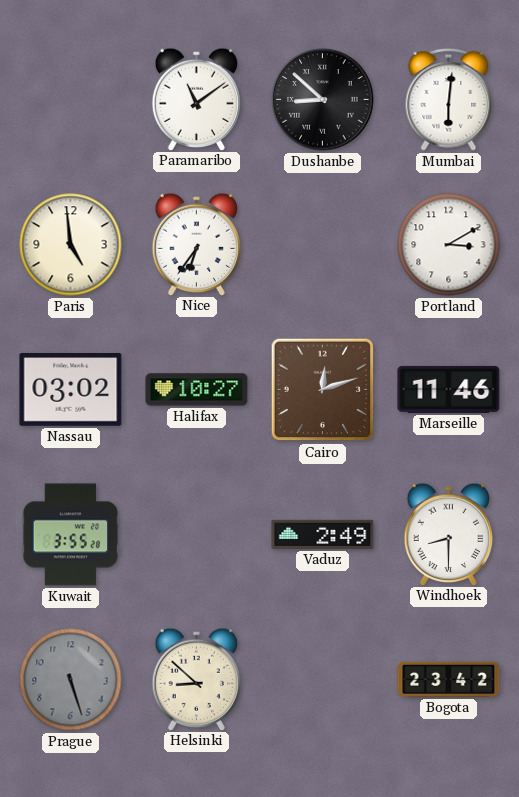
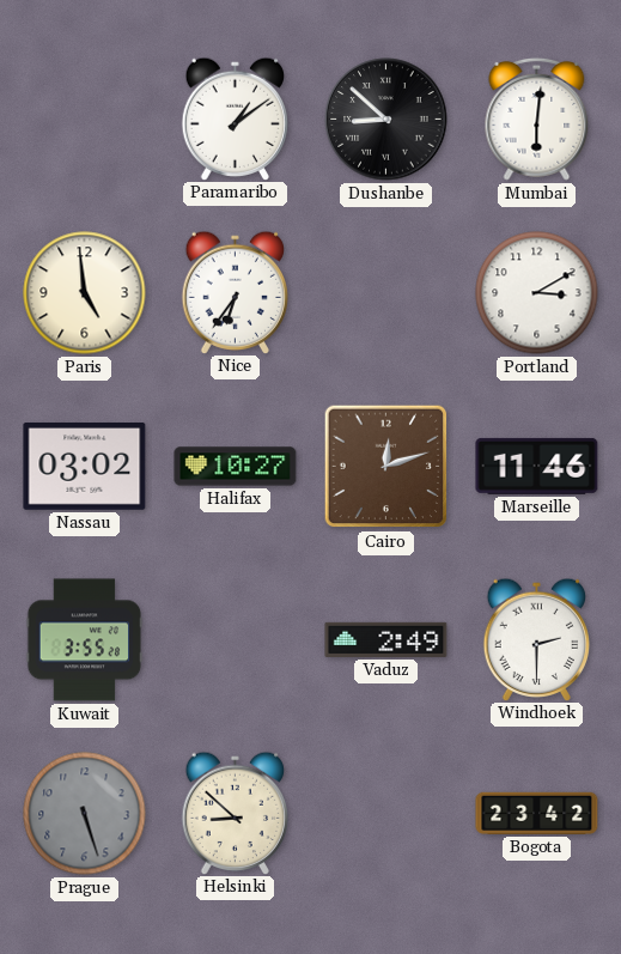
Paramaribo: 11:09 -> 1:09 (235, 119)
Windhoek: 8:30 -> 2:30 (536, 639)
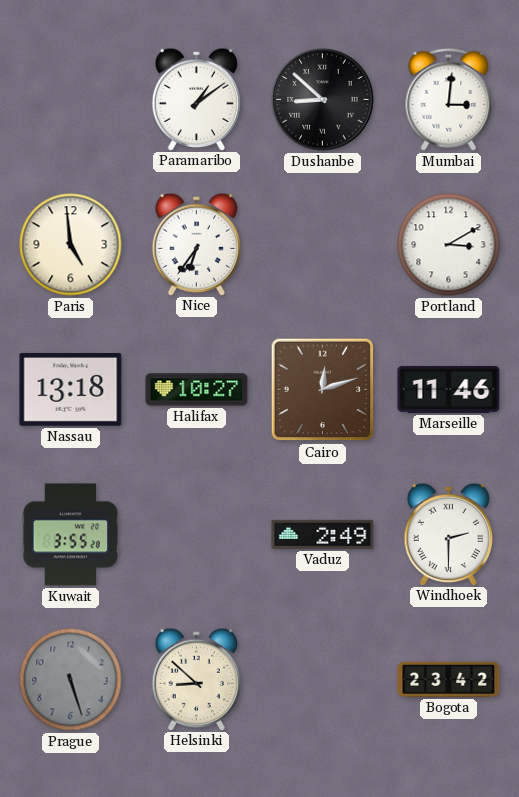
Mumbai: 6:01 -> 3:01 (449, 99)
Nassau: 03:02 -> 13:18 (71, 390)
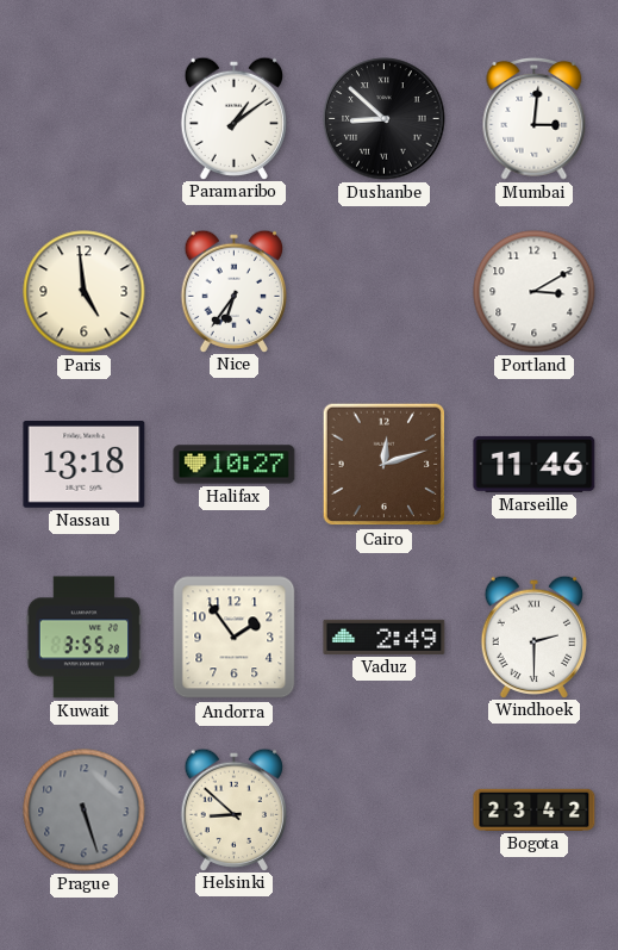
Andorra: none -> 1:54 (235, 638)
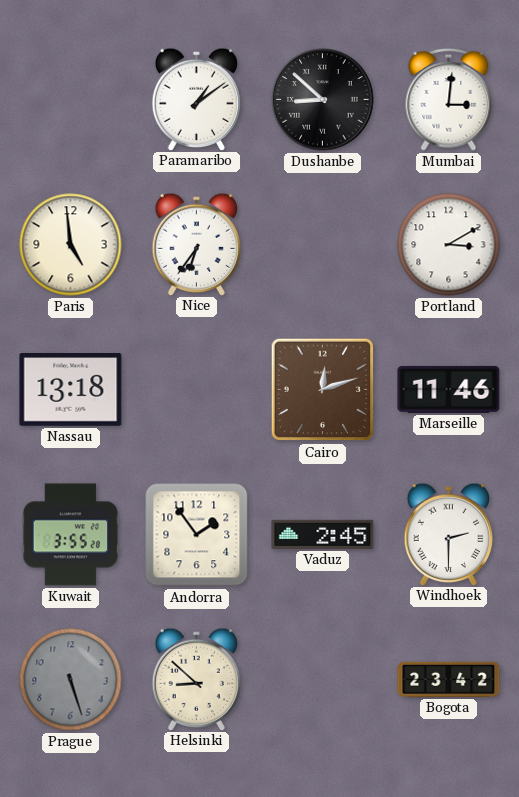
Halifax: 10:27 -> none (235, 465)
Vaduz: 2:49 -> 2:45 (323, 534)
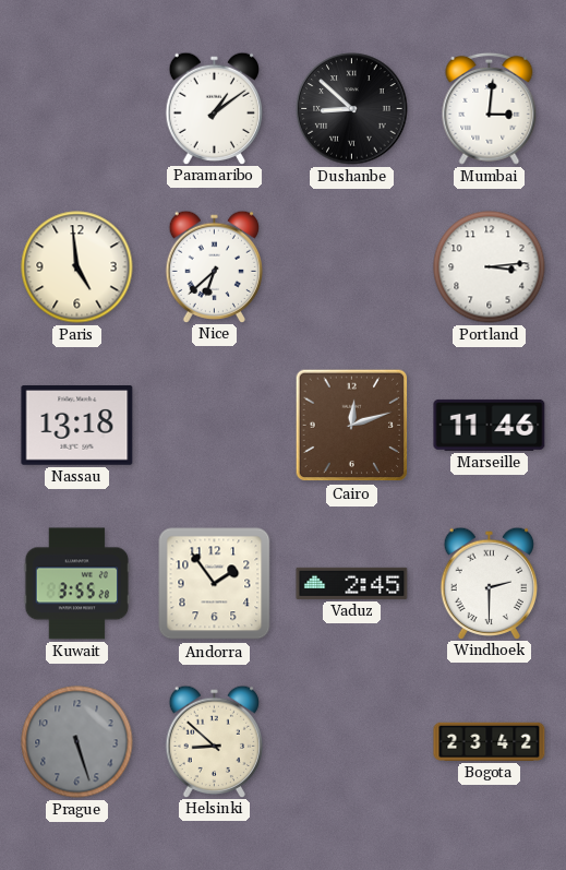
Nice: 6:36 -> 6:38 (214, 266)
Portland: 3:10 -> 3:14 (490, 267)
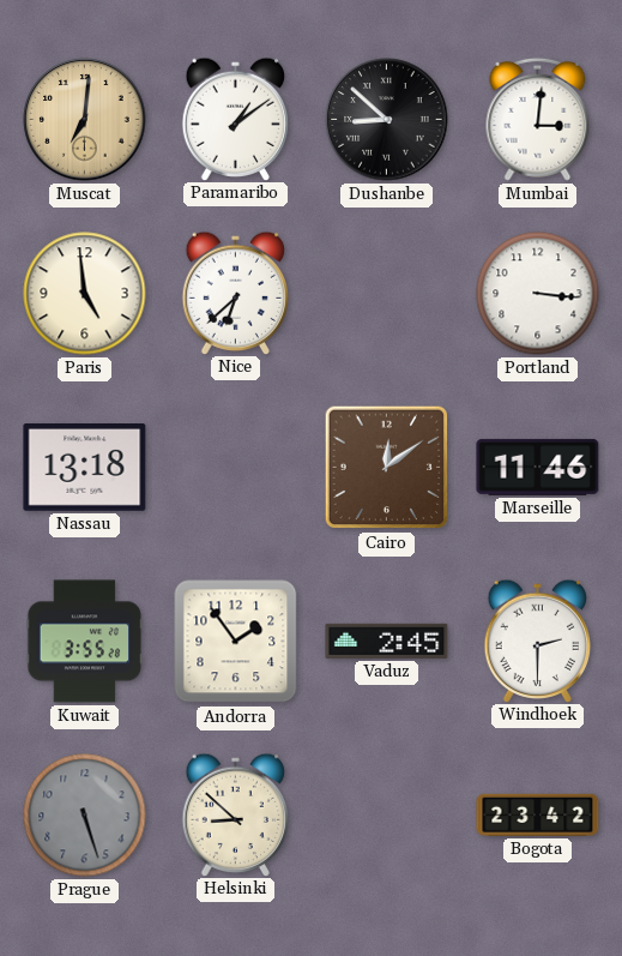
Muscat: none -> 7:01 (85, 120)
Portland: 3:14 -> 3:16 (538, 294)
Cairo: 12:12 -> 12:09 (387, 468)
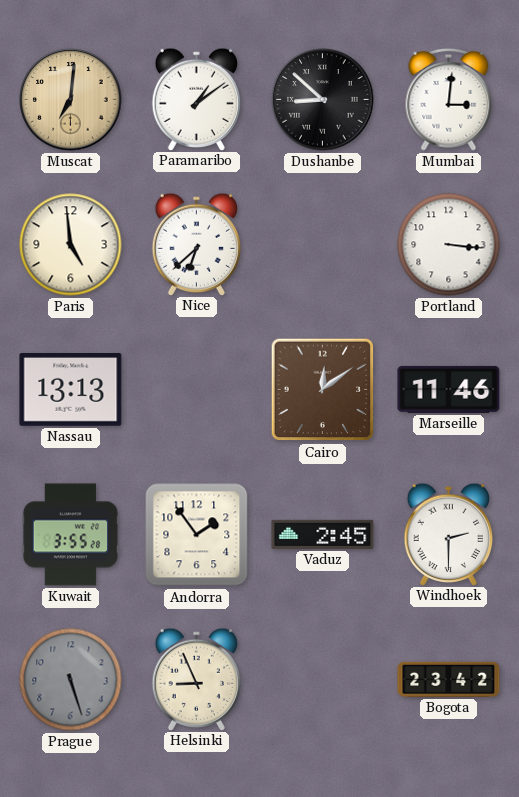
Nassau: 13:18 -> 13:13 (71, 390)
Helsinki: 8:52 -> 8:56 (196, 679)
